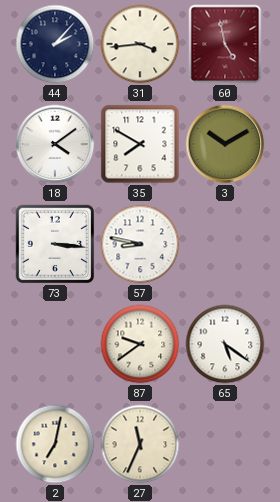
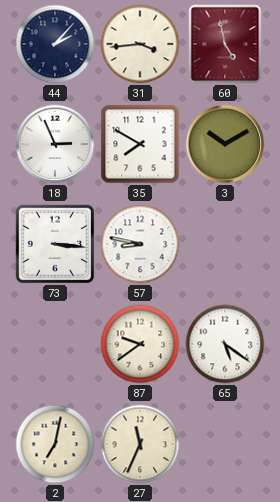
18: 4:09 -> 2:56 (55, 144)
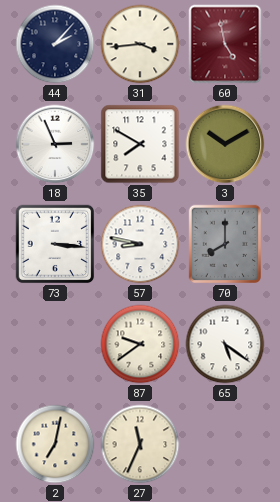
70: none -> 8:00 (225, 244)
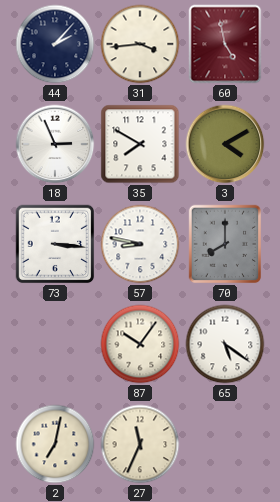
3: 10:10 -> 4:10 (225, 144)
87: 9:39 -> 10:06 (140, 344)
